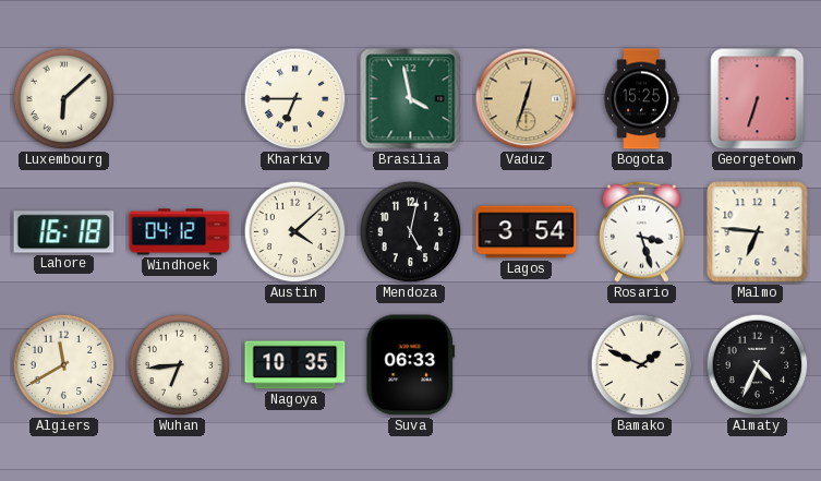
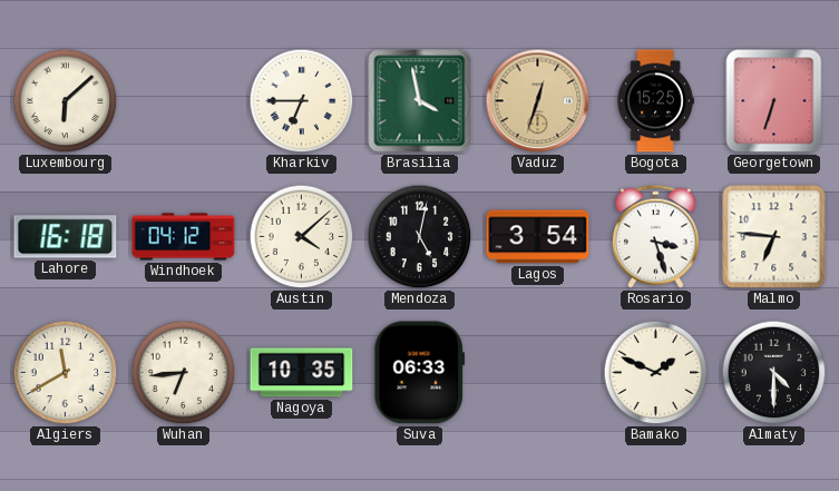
Almaty: 4:34 -> 4:30 (774, 373)
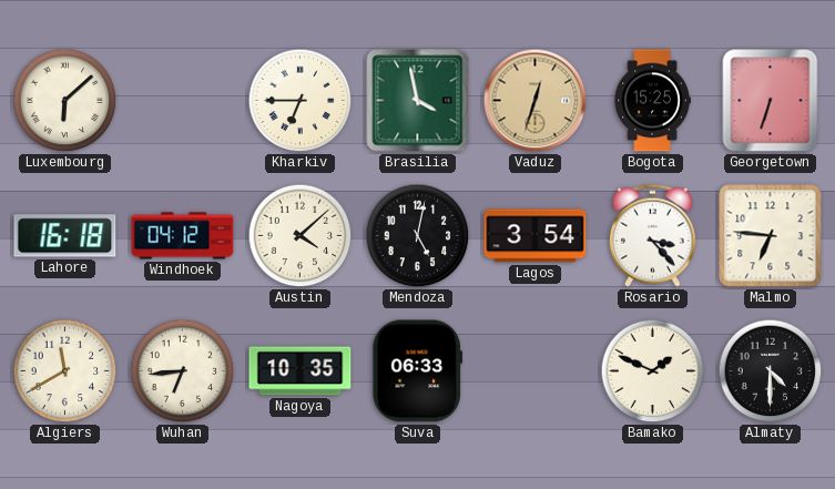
Rosario: 3:27 -> 3:23 (652, 235)
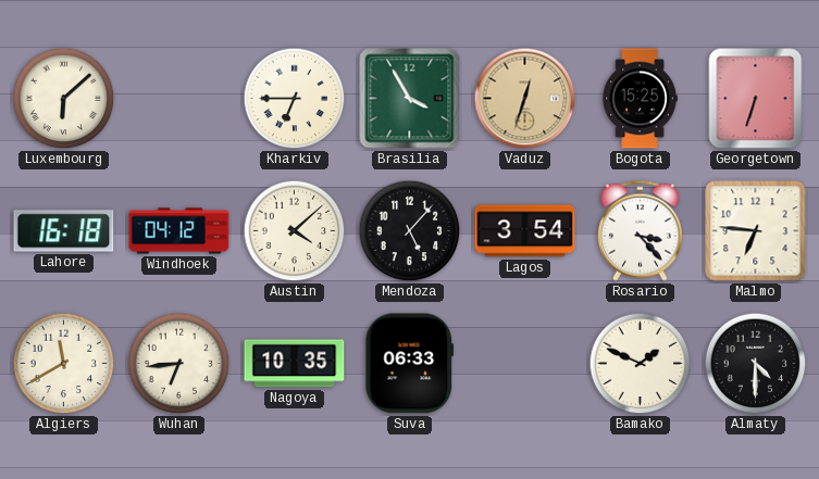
Brasilia: 3:58 -> 3:55 (410, 99)
Mendoza: 5:02 -> 5:07 (410, 231)
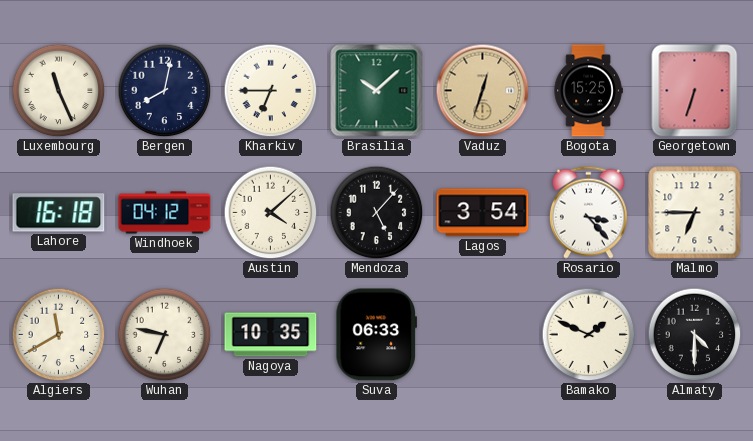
Luxembourg: 6:08 -> 11:26 (59, 91)
Bergen: none -> 8:02 (165, 91)
Brasilia: 3:55 -> 10:08 (377, 91)
Malmo: 6:46 -> 6:45 (695, 213)
Wuhan: 6:44 -> 6:47 (165, 335)
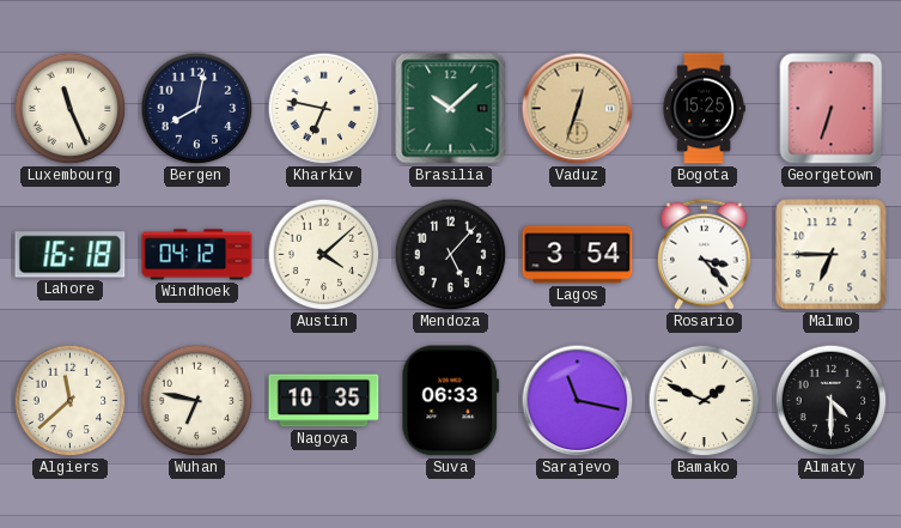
Kharkiv: 6:45 -> 6:47 (324, 109)
Algiers: 11:40 -> 11:38 (71, 401)
Sarajevo: none -> 11:17 (578, 401)
